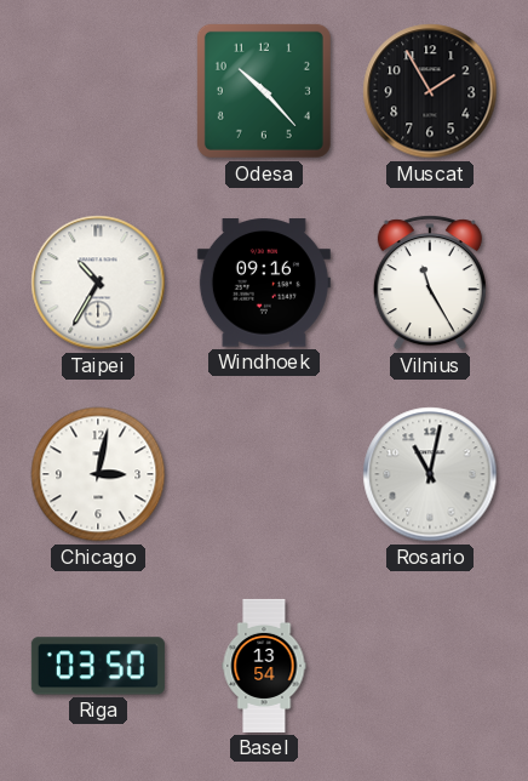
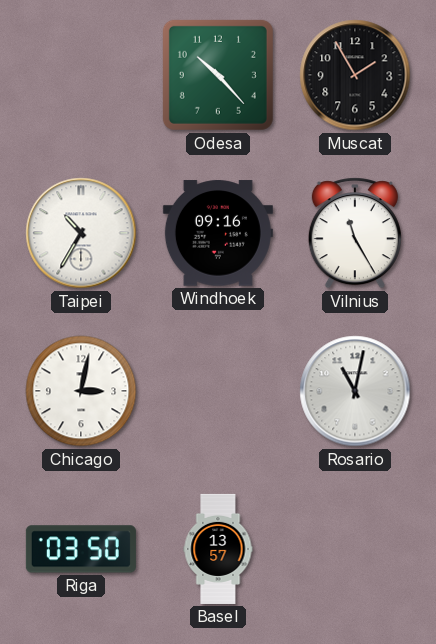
Basel: 13:54 -> 13:57 (218, 549)
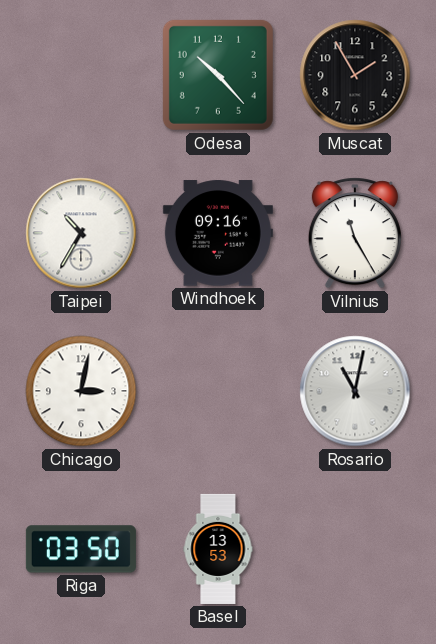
Basel: 13:57 -> 13:53 (218, 549)
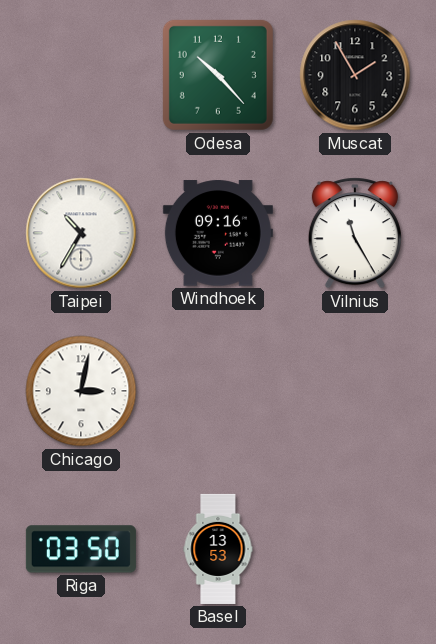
Rosario: 11:02 -> none (355, 391)
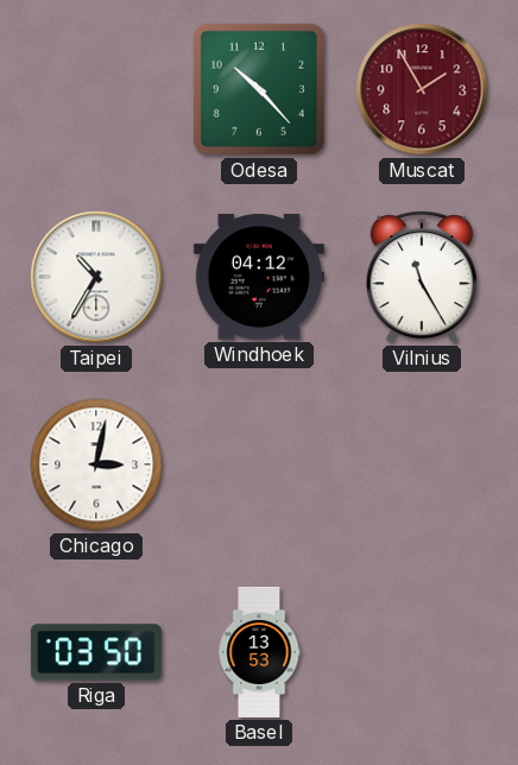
Muscat dial: black -> burgundy (422, 89)
Windhoek: 09:16 -> 04:12 (259, 277)
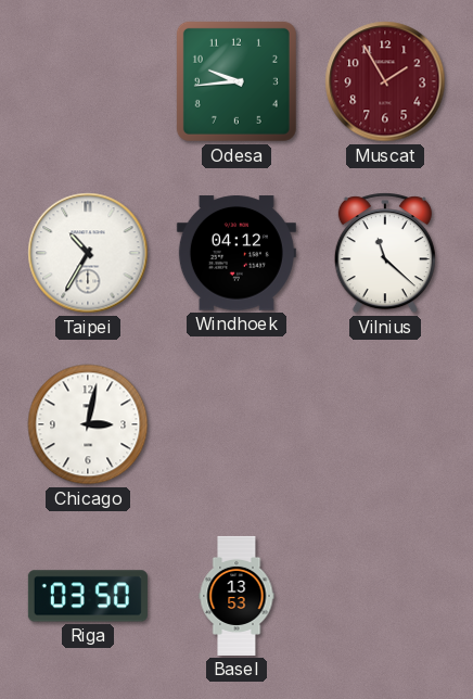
Odesa: 10:23 -> 9:44 (237, 81)
Vilnius: 11:25 -> 11:22 (385, 253)
